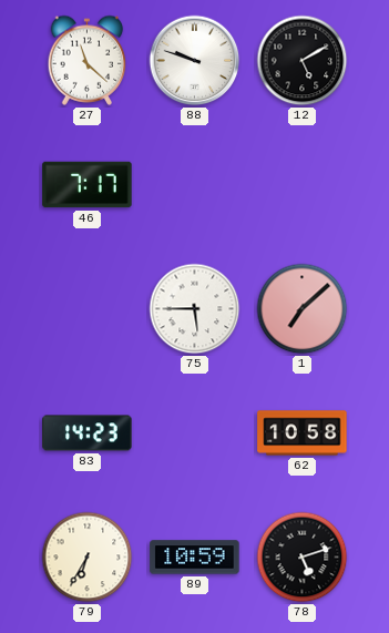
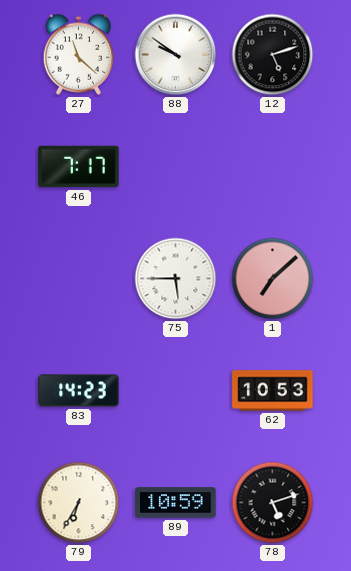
88: 9:48 -> 9:51 (176, 55)
12: 5:10 -> 5:12 (273, 55)
62: 10:58 -> 10:53 (273, 391)
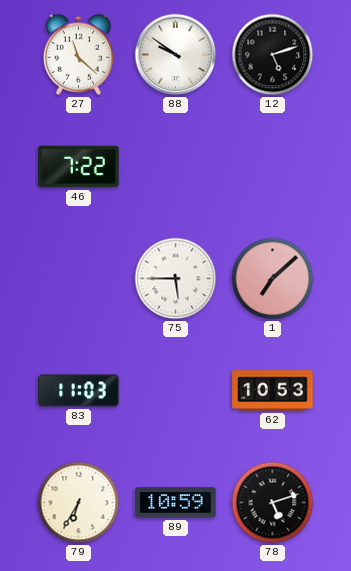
46: 7:17 -> 7:22 (79, 167)
83: 14:23 -> 11:03 (79, 391)
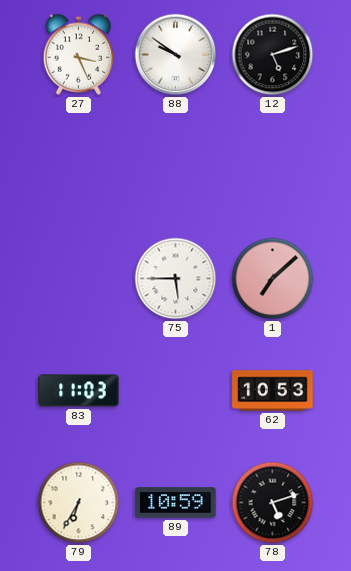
27: 11:22 -> 3:26 (79, 54)
46: 7:22 -> none (79, 167)
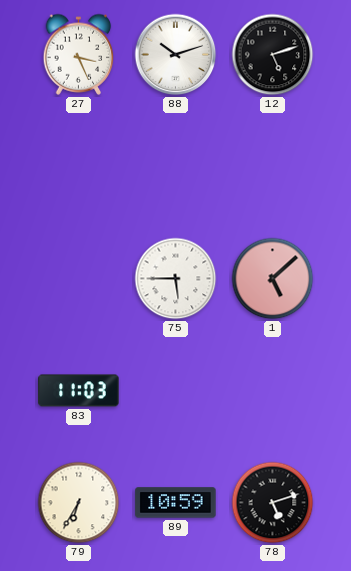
88: 9:51 -> 10:12 (176, 55)
1: 7:08 -> 5:08 (273, 279)
62: 10:53 -> none (273, 391)
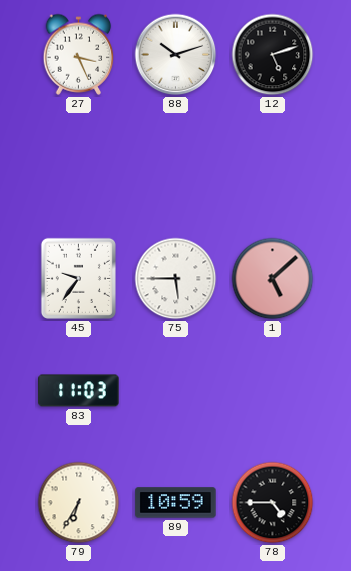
45: none -> 9:36 (78, 278)
78: 5:12 -> 4:45 (273, 503)
